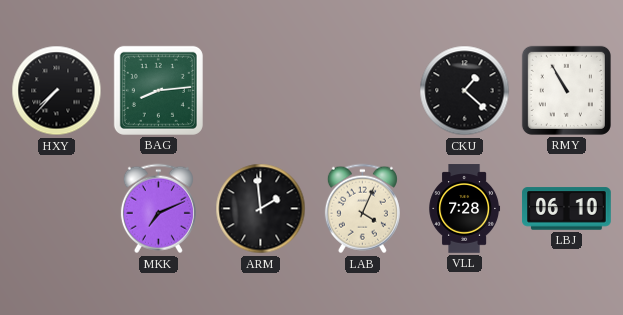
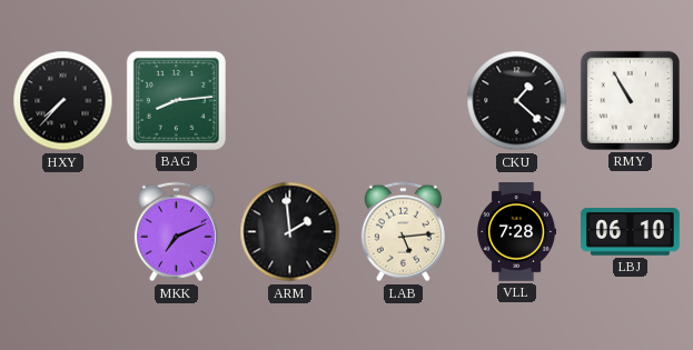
LAB: 4:04 -> 5:14 (403, 232)
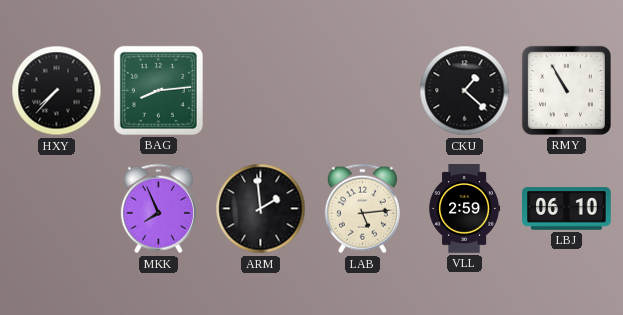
MKK: 7:11 -> 7:56 (158, 209)
VLL: 7:28 -> 2:59 (465, 209)
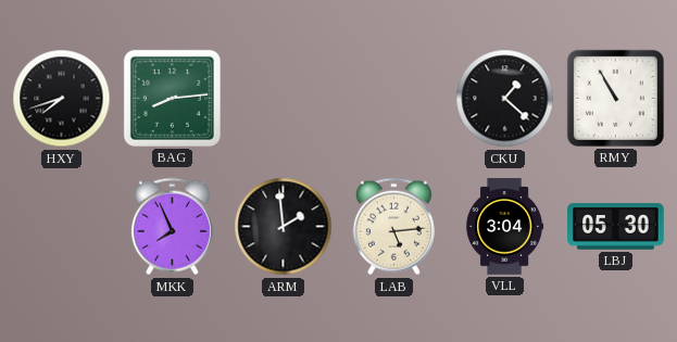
HXY: 7:37 -> 7:42 (62, 99)
VLL: 2:59 -> 3:04 (505, 227)
LBJ: 06:10 -> 05:30 (616, 227)
